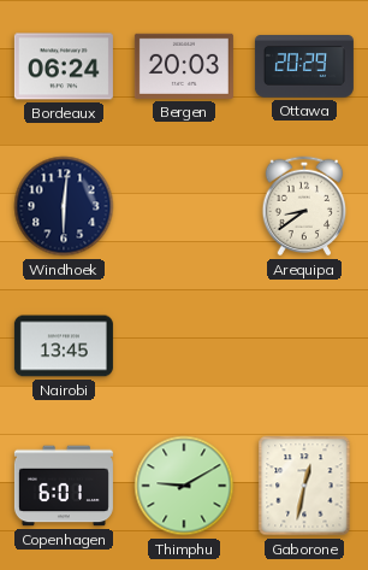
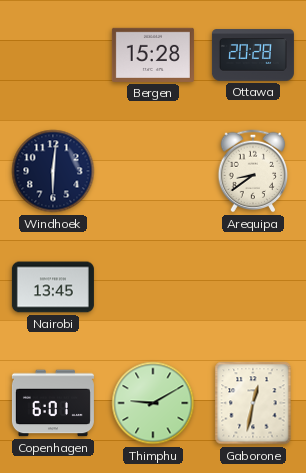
Bordeaux: 06:24 -> none (64, 66)
Bergen: 20:03 -> 15:28 (153, 55)
Ottawa: 20:29 -> 20:28 (253, 55)
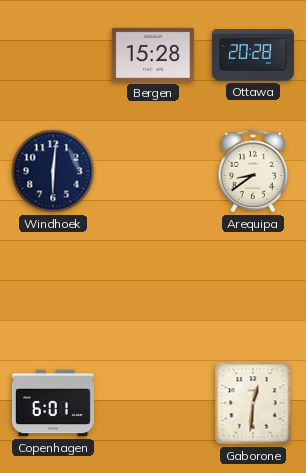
Nairobi: 13:45 -> none (53, 287)
Thimphu: 9:10 -> none (153, 403)
Gaborone: 12:32 -> 12:31 (253, 403)
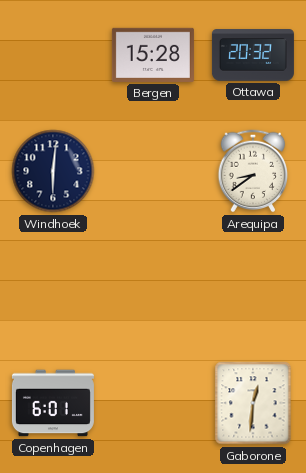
Ottawa: 20:28 -> 20:32 (253, 55)
